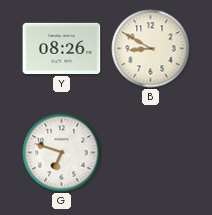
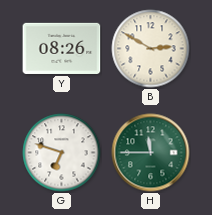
B: 8:50 -> 2:50 (151, 49)
H: none -> 11:45 (151, 153)
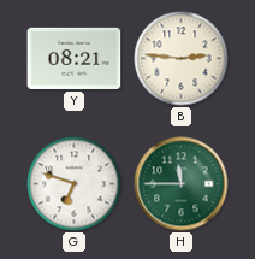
Y: 08:26 -> 08:21 (75, 58)
B: 2:50 -> 2:46 (182, 59)
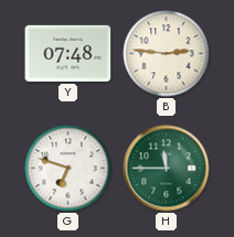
Y: 08:21 -> 07:48 (68, 53)
